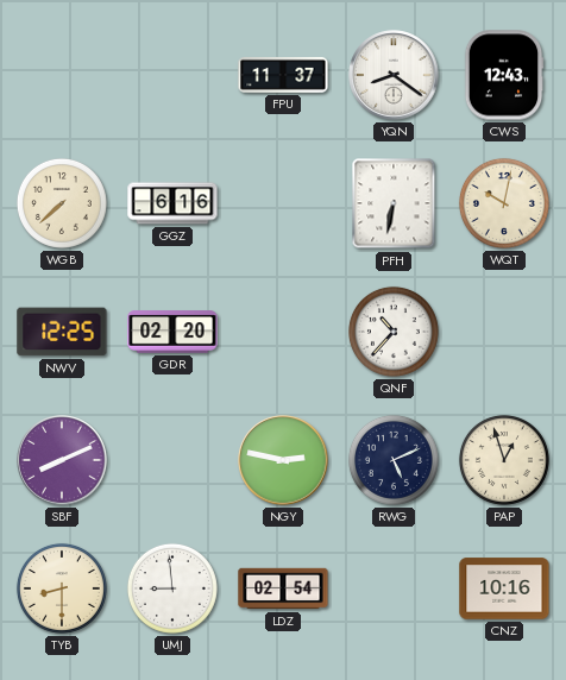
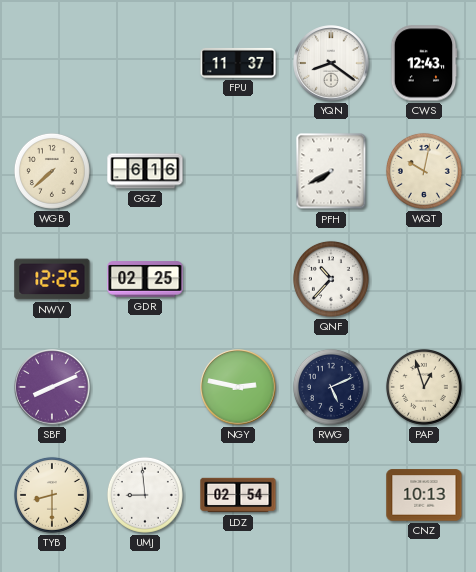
PFH: 6:32 -> 7:40 (331, 171)
GDR: 02:20 -> 02:25 (145, 279)
CNZ: 10:16 -> 10:13 (424, 495)
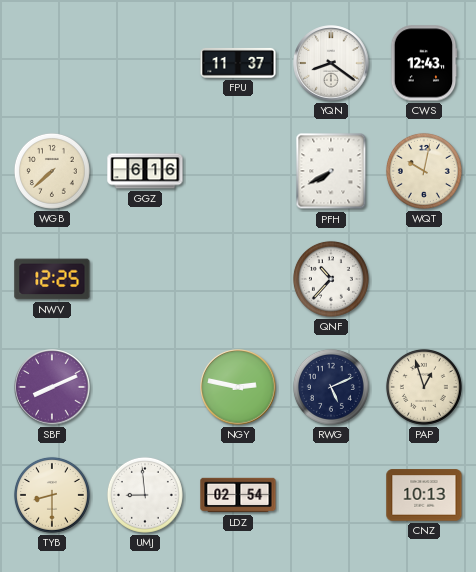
GDR: 02:25 -> none (145, 279)
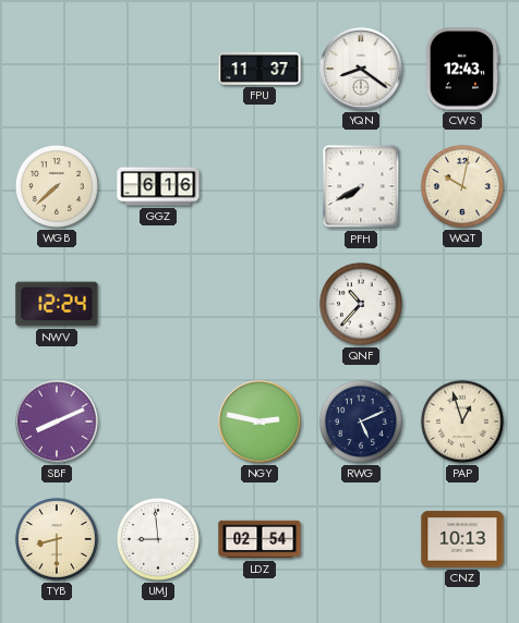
NWV: 12:25 -> 12:24 (57, 304)
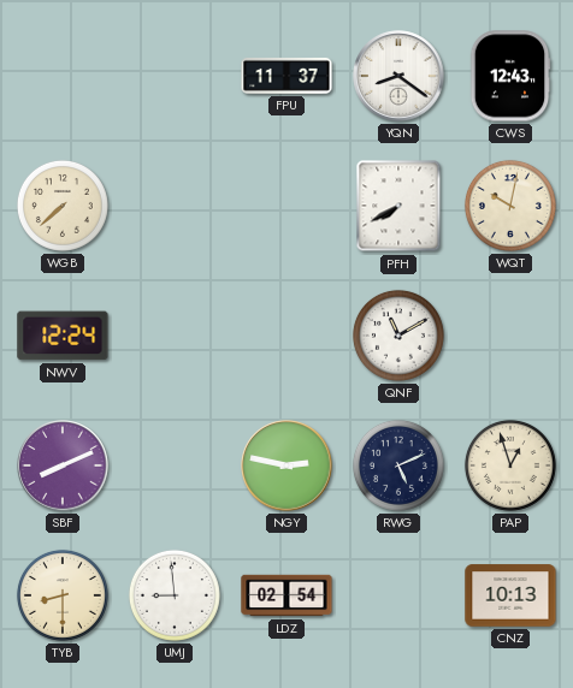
GGZ: 6:16 -> none (158, 186)
QNF: 10:37 -> 11:10 (398, 336)
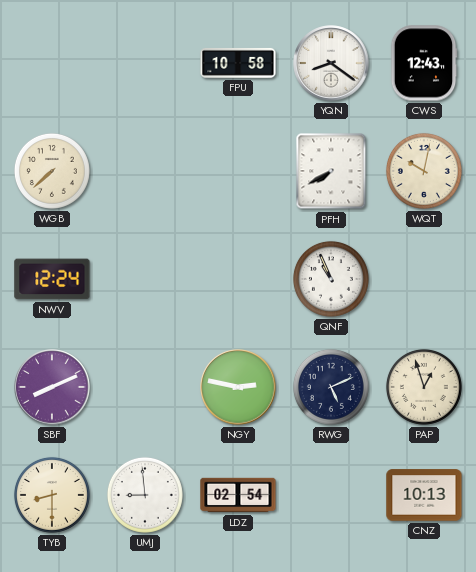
FPU: 11:37 -> 10:58 (238, 63)
QNF: 11:10 -> 10:56 (331, 279)
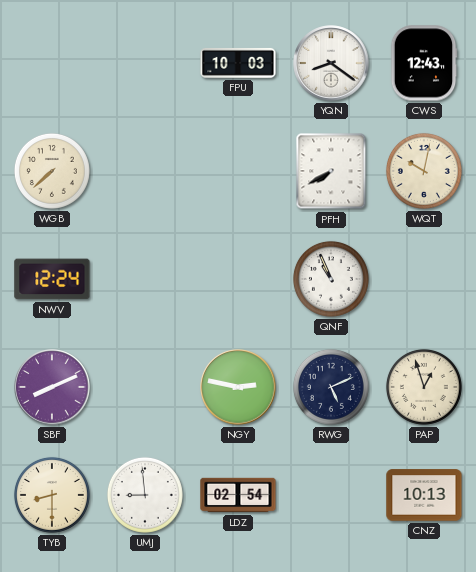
FPU: 10:58 -> 10:03 (238, 63)
